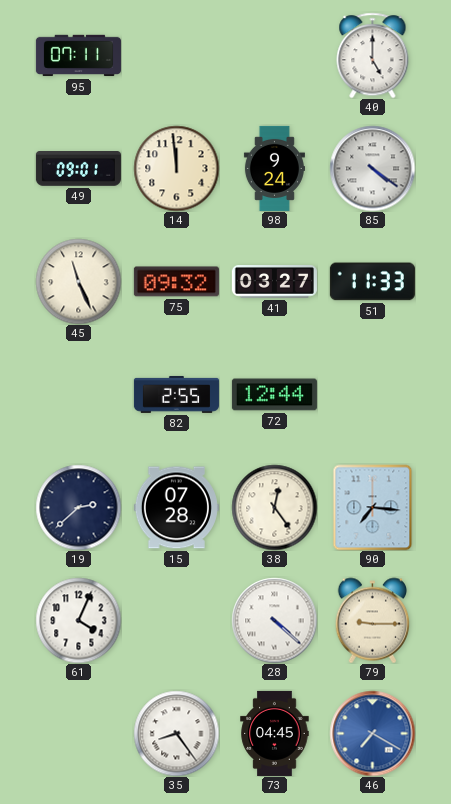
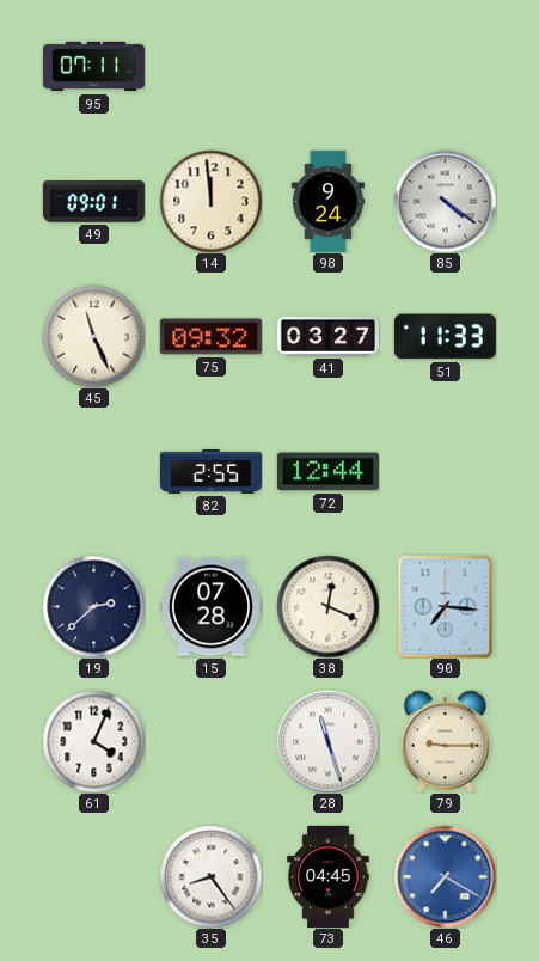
40: 5:00 -> none (373, 55)
38: 12:24 -> 12:19 (327, 606)
28: 4:22 -> 11:27 (327, 741)
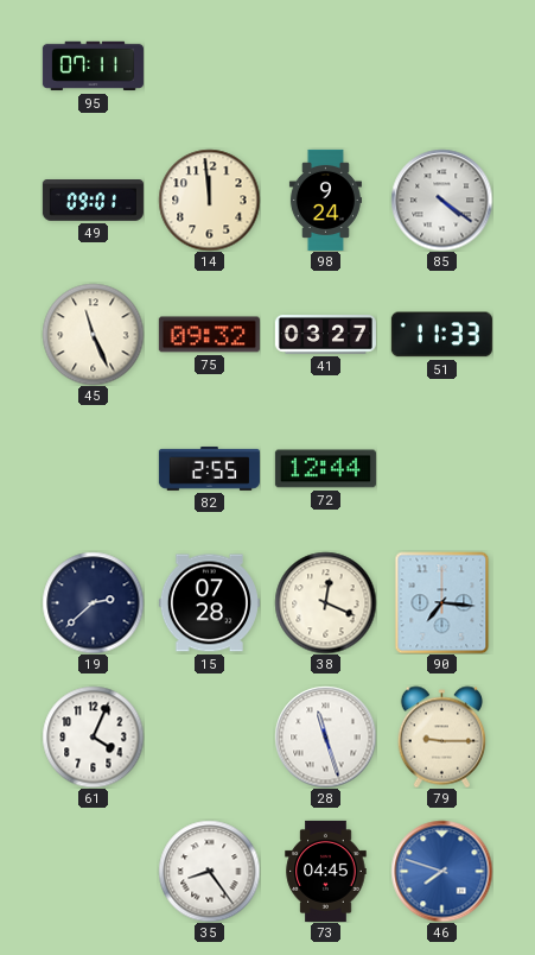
46: 7:20 -> 7:48 (441, 871)
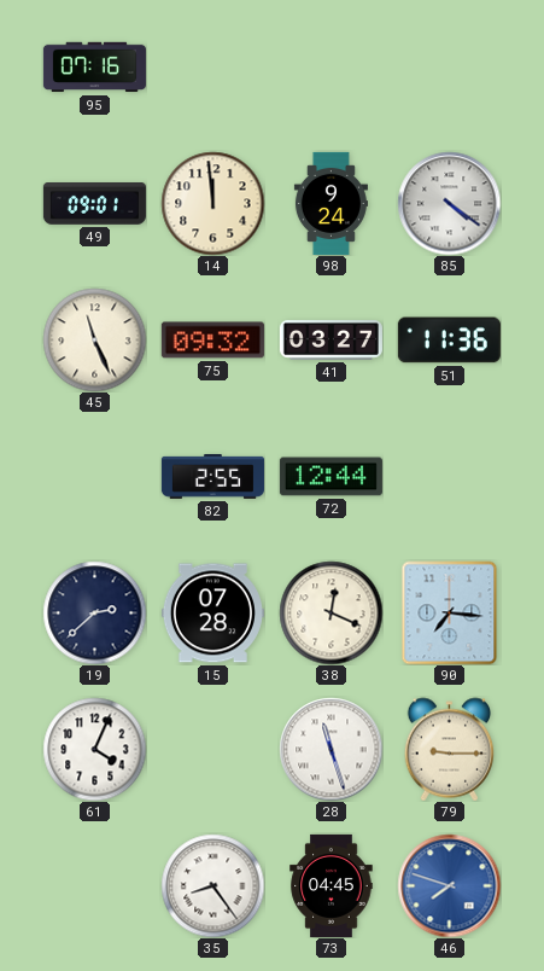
95: 07:11 -> 07:16 (94, 68)
51: 11:33 -> 11:36 (449, 341)
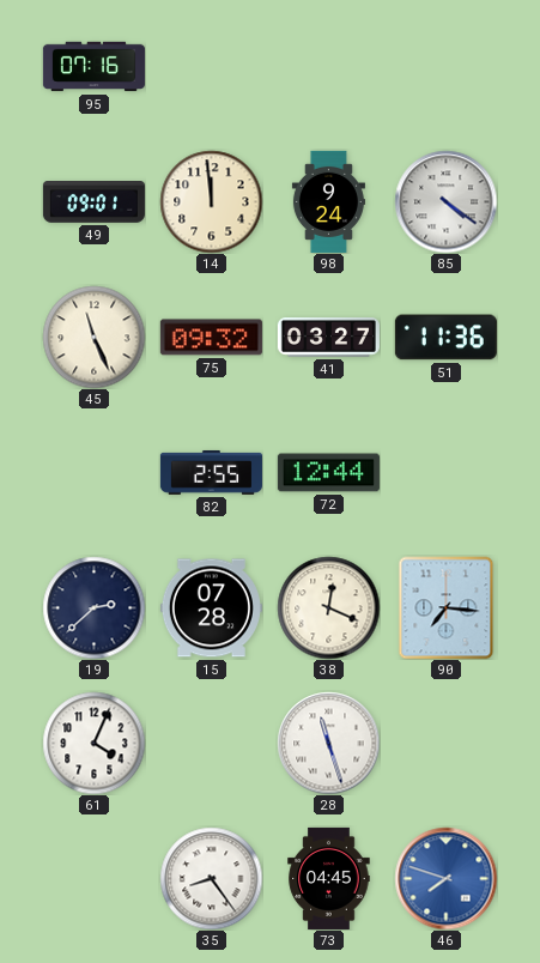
79: 9:15 -> none (450, 749)
